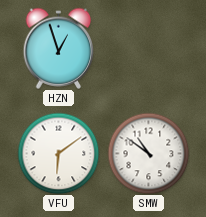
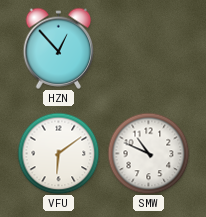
HZN: 12:57 -> 12:53 (59, 48)
SMW: 10:51 -> 10:49 (148, 153)
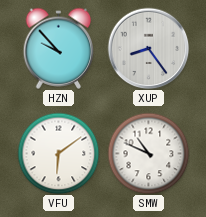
HZN: 12:53 -> 9:53 (59, 48)
XUP: none -> 8:24 (148, 48)
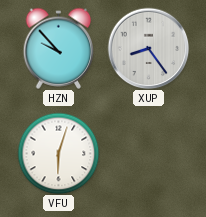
VFU: 6:09 -> 6:03 (58, 153)
SMW: 10:49 -> none (148, 153)
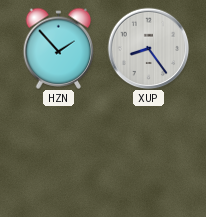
HZN: 9:53 -> 1:53 (59, 48)
VFU: 6:03 -> none (58, 153)
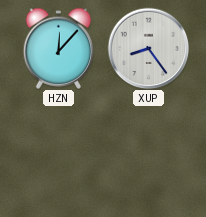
HZN: 1:53 -> 12:07 (59, 48)
